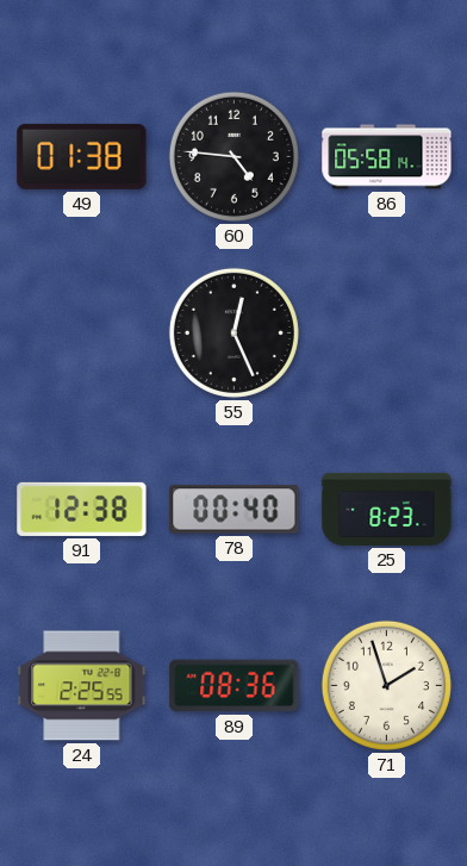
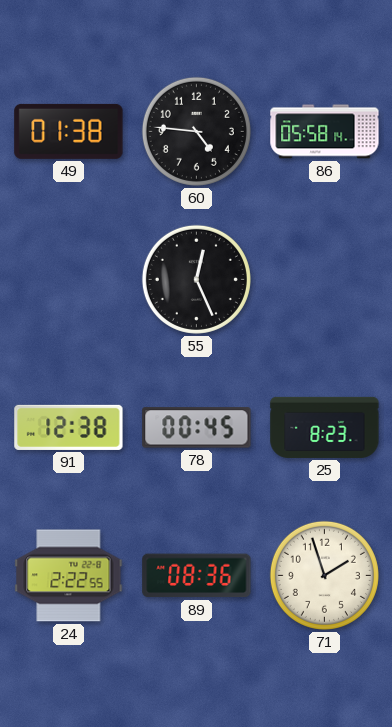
78: 00:40 -> 00:45 (197, 428)
24: 2:25 -> 2:22 (69, 576)
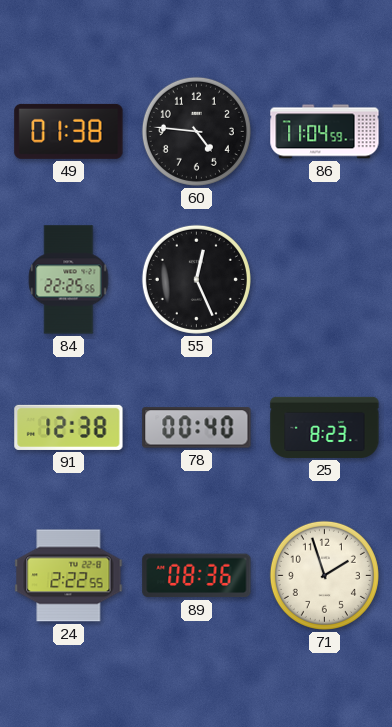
86: 05:58 -> 11:04 (325, 132)
84: none -> 22:25 (69, 280)
78: 00:45 -> 00:40 (197, 428)
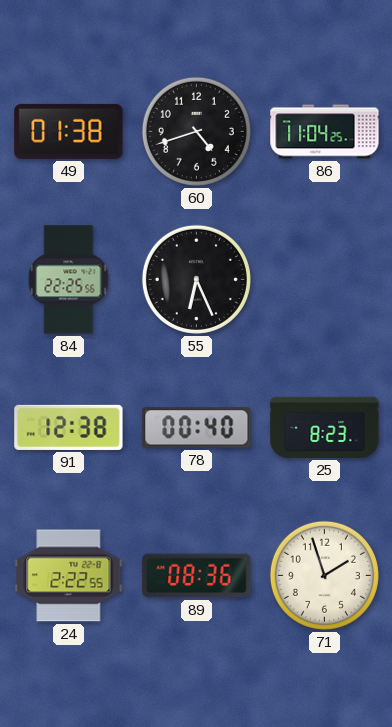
60: 4:46 -> 4:42 (196, 131)
86: 11:04:59 -> 11:04:25 (325, 132)
55: 12:26 -> 6:26 (196, 279)
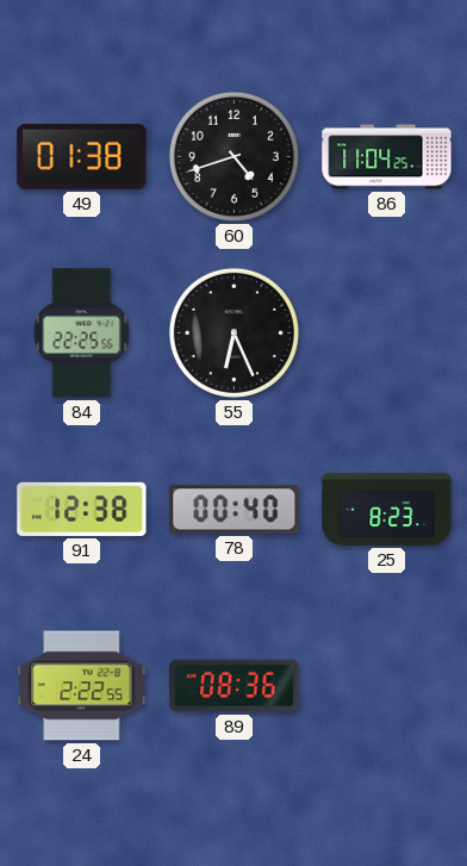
71: 1:57 -> none (324, 575)
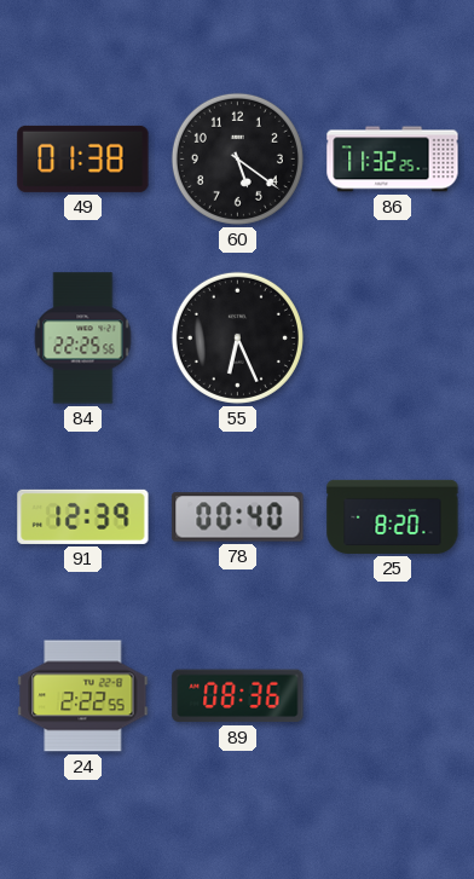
60: 4:42 -> 5:21 (237, 158)
86: 11:04 -> 11:32 (393, 160)
91: 12:38 -> 12:39 (83, 516)
25: 8:23 -> 8:20 (393, 516)
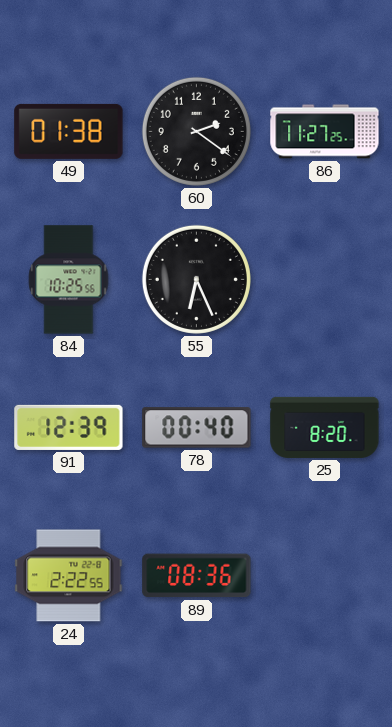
60: 5:21 -> 2:21 (196, 131)
86: 11:32 -> 11:27 (325, 132)
84: 22:25 -> 10:25 (69, 280)
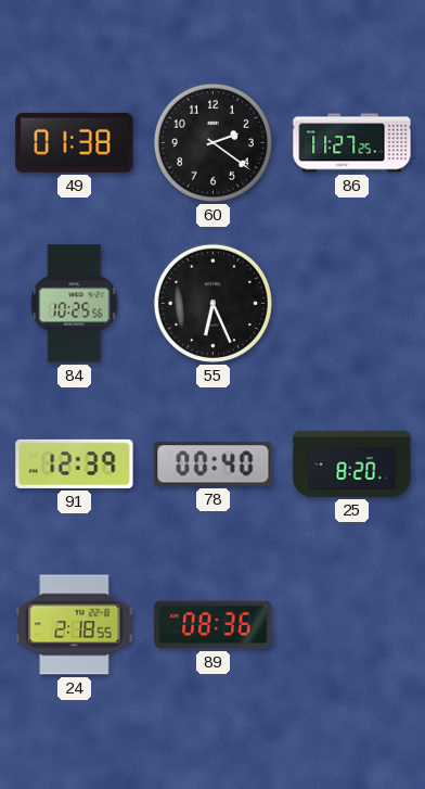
24: 2:22 -> 2:18 (75, 625)
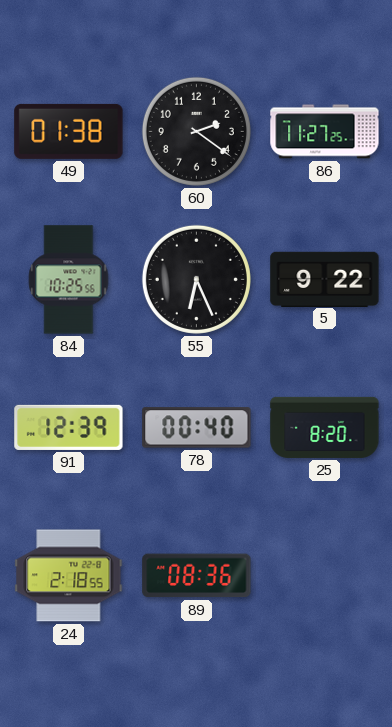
5: none -> 9:22 (325, 279)
